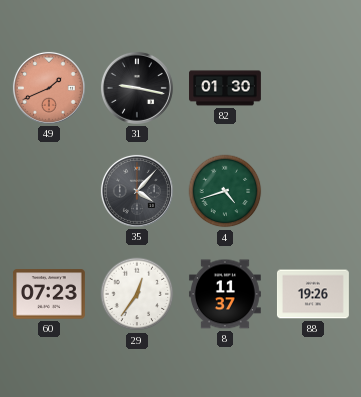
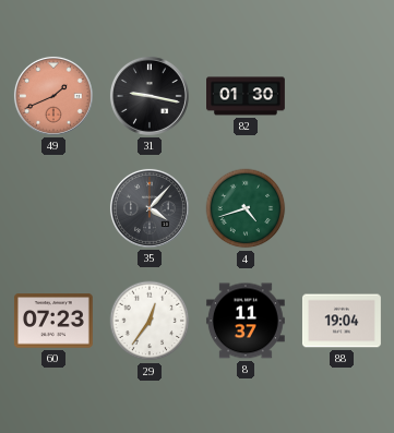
88: 19:26 -> 19:04 (342, 321)
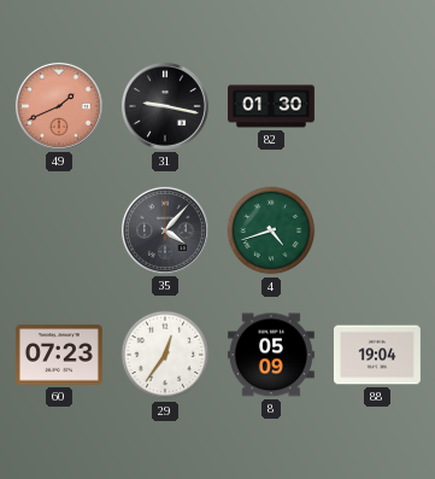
8: 11:37 -> 05:09 (271, 355)
